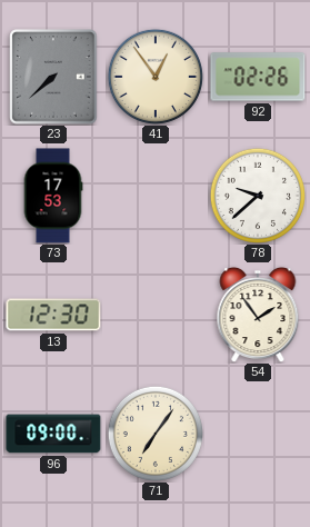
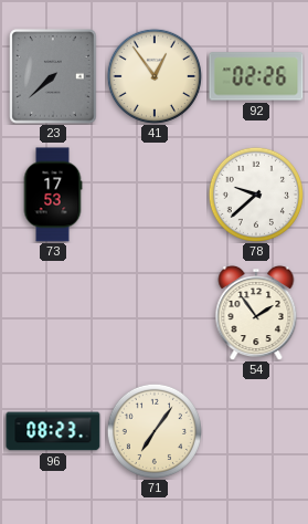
13: 12:30 -> none (53, 315)
96: 09:00 -> 08:23 (53, 431)
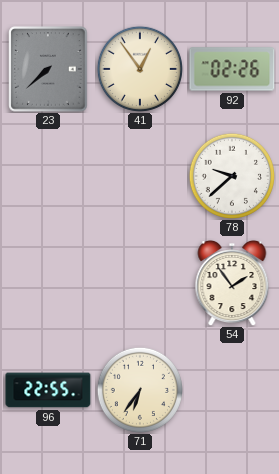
73: 17:53 -> none (53, 195)
96: 08:23 -> 22:55 (48, 390)
71: 7:06 -> 6:36 (140, 390)
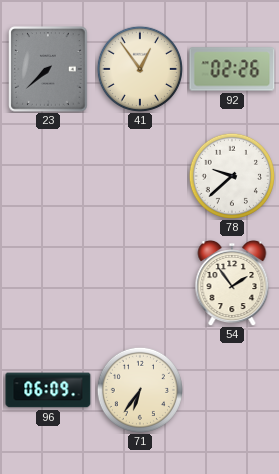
96: 22:55 -> 06:09 (48, 390)
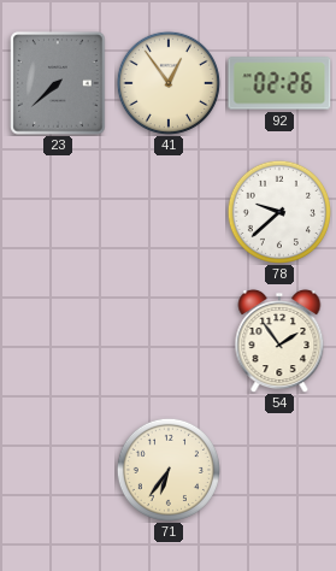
96: 06:09 -> none (48, 390)
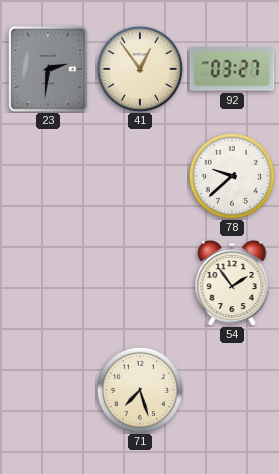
23: 7:38 -> 2:31 (48, 69)
92: 02:26 -> 03:27 (232, 69)
71: 6:36 -> 7:27 (140, 390)
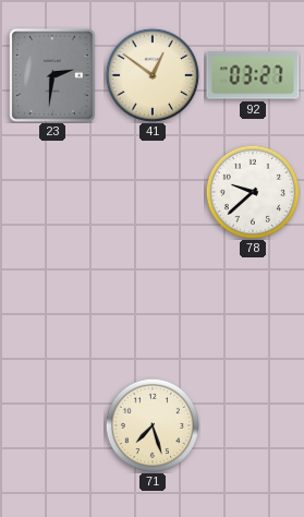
41: 12:54 -> 12:51 (153, 75)
54: 1:54 -> none (232, 283)
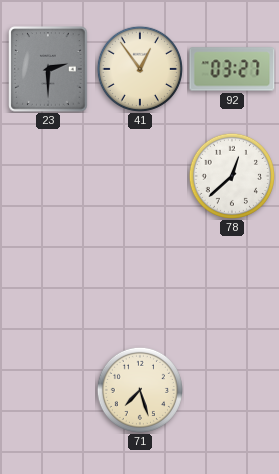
23: 2:31 -> 2:30 (48, 69)
41: 12:51 -> 12:54 (140, 69)
78: 9:38 -> 12:38 (232, 176)
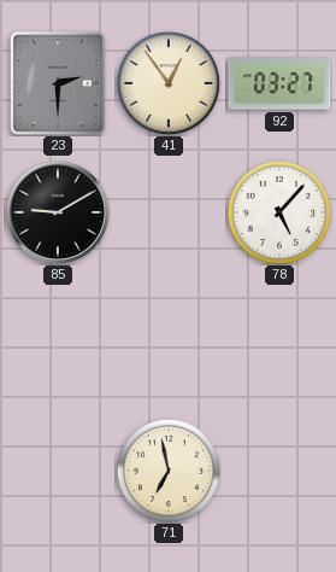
85: none -> 9:10 (58, 212)
78: 12:38 -> 5:07 (279, 212)
71: 7:27 -> 6:58 (169, 471)
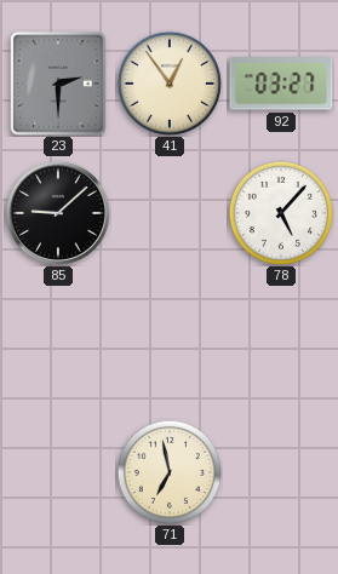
85: 9:10 -> 9:08 (58, 213)
